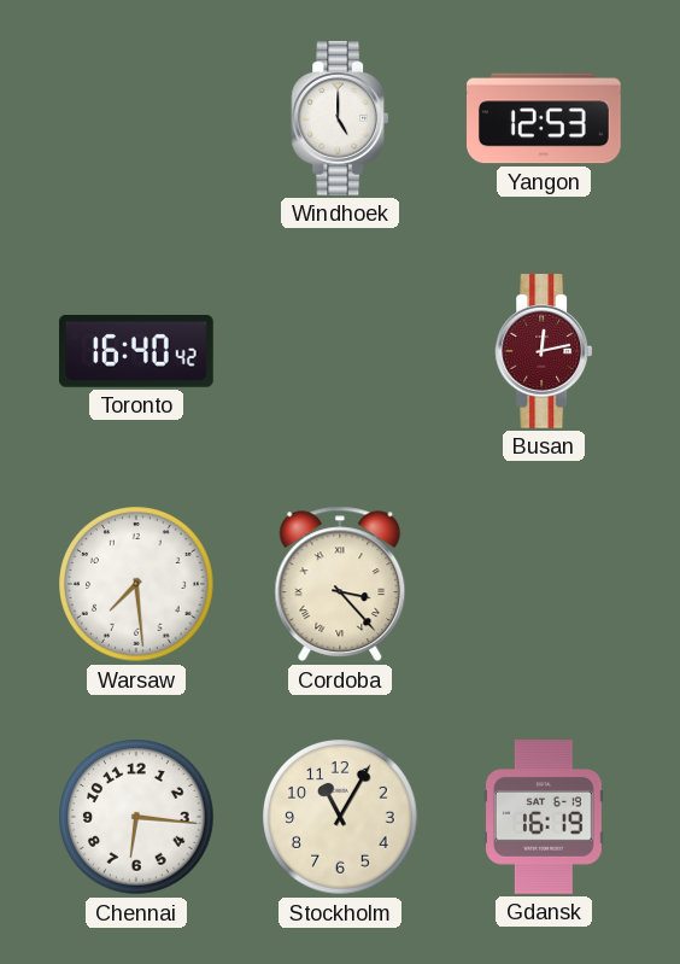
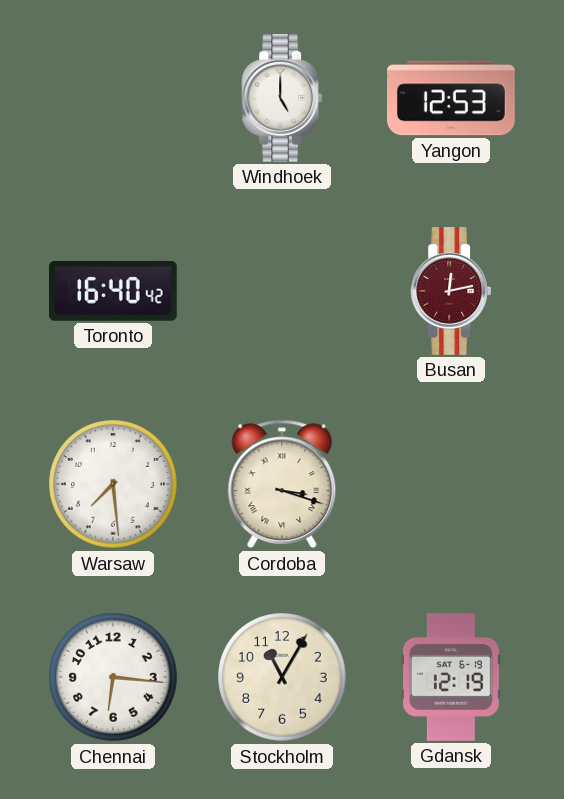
Cordoba: 3:23 -> 3:18 (282, 484)
Gdansk: 16:19 -> 12:19 (451, 678)
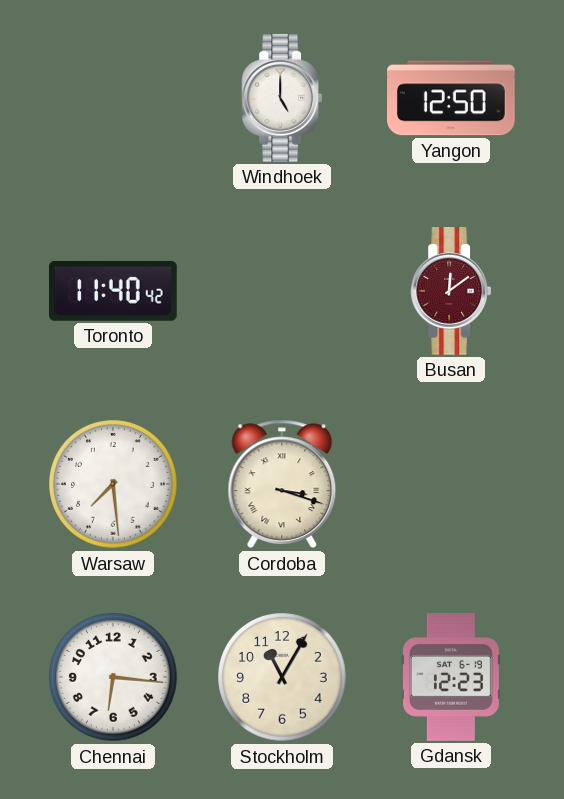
Yangon: 12:53 -> 12:50 (452, 98)
Toronto: 16:40 -> 11:40 (114, 291)
Busan: 12:13 -> 12:09 (451, 292)
Gdansk: 12:19 -> 12:23 (451, 678)
